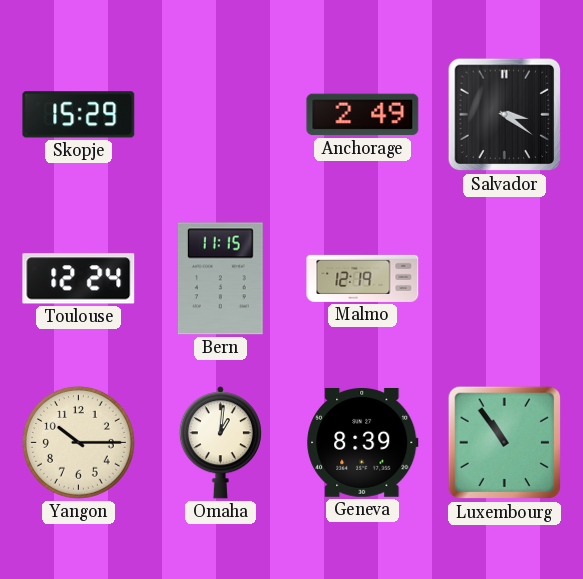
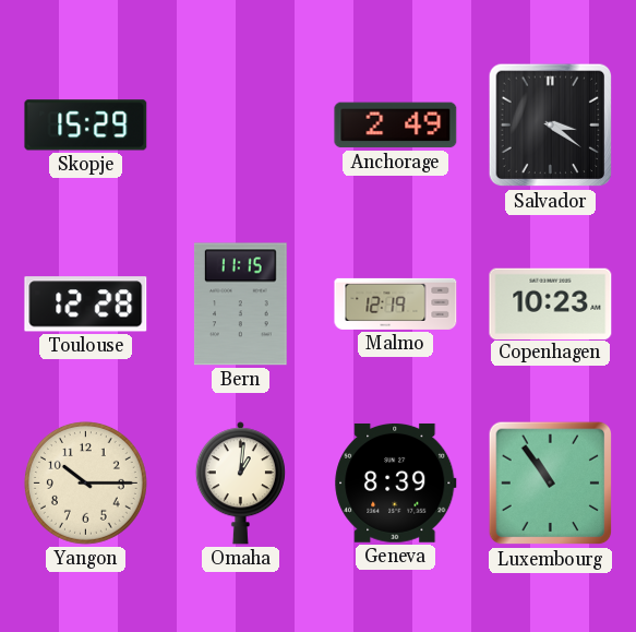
Toulouse: 12:24 -> 12:28 (86, 305)
Copenhagen: none -> 10:23 (551, 303)
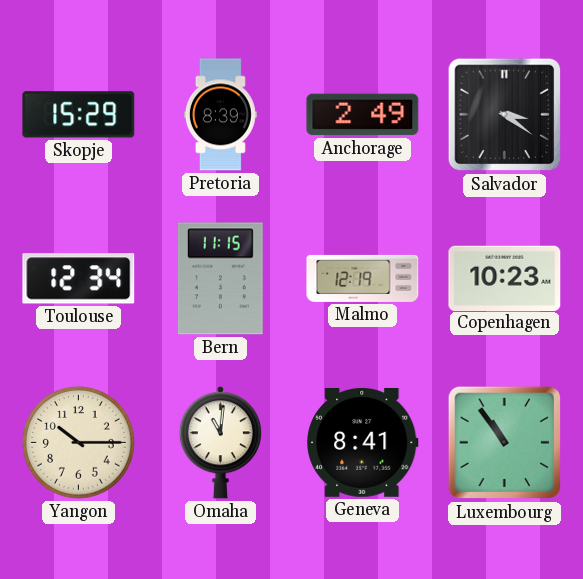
Pretoria: none -> 8:39 (220, 115)
Toulouse: 12:28 -> 12:34 (79, 279)
Omaha: 1:01 -> 11:01 (220, 443)
Geneva: 8:39 -> 8:41 (363, 442)
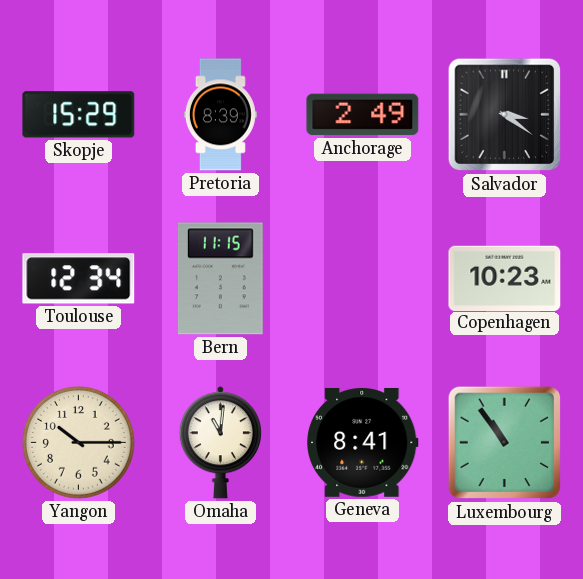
Malmo: 12:19 -> none (363, 278)
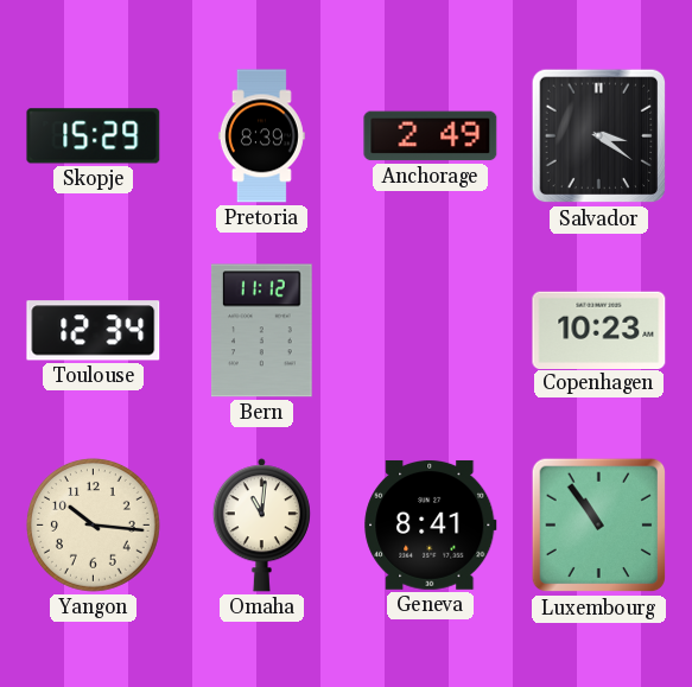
Bern: 11:15 -> 11:12 (261, 331)
Yangon: 10:15 -> 10:16 (93, 524)
